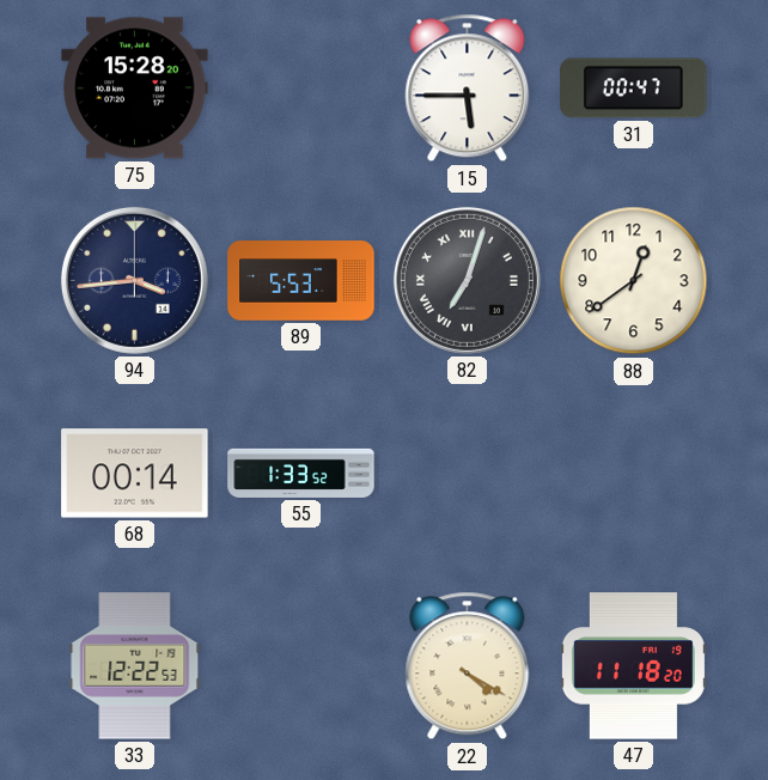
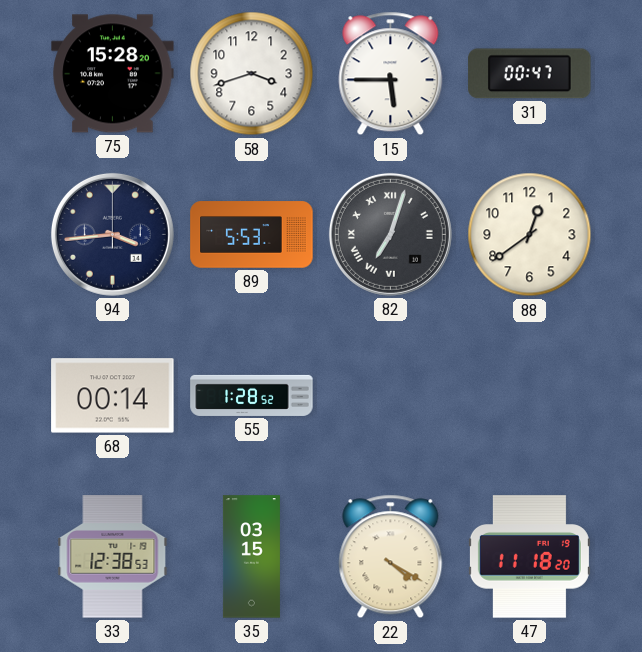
58: none -> 3:42 (252, 74)
55: 1:33 -> 1:28 (252, 395)
33: 12:22 -> 12:38 (113, 557)
35: none -> 03:15 (251, 557)
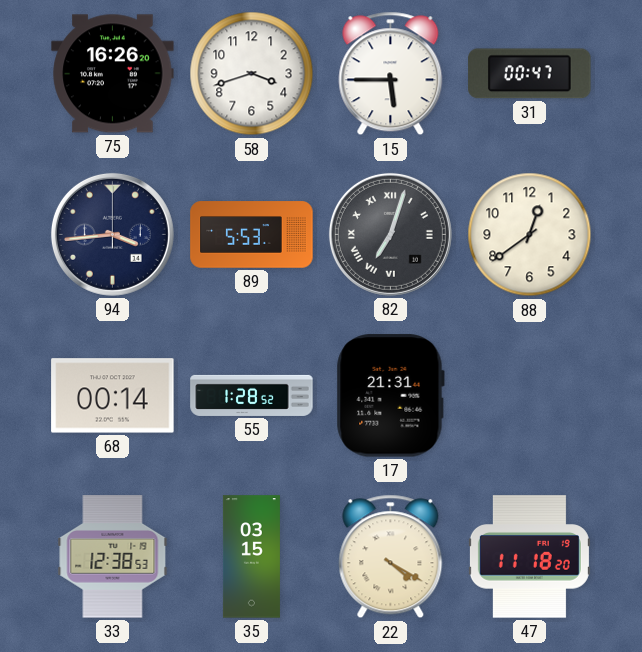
75: 15:28 -> 16:26 (113, 74)
17: none -> 21:31 (390, 396)
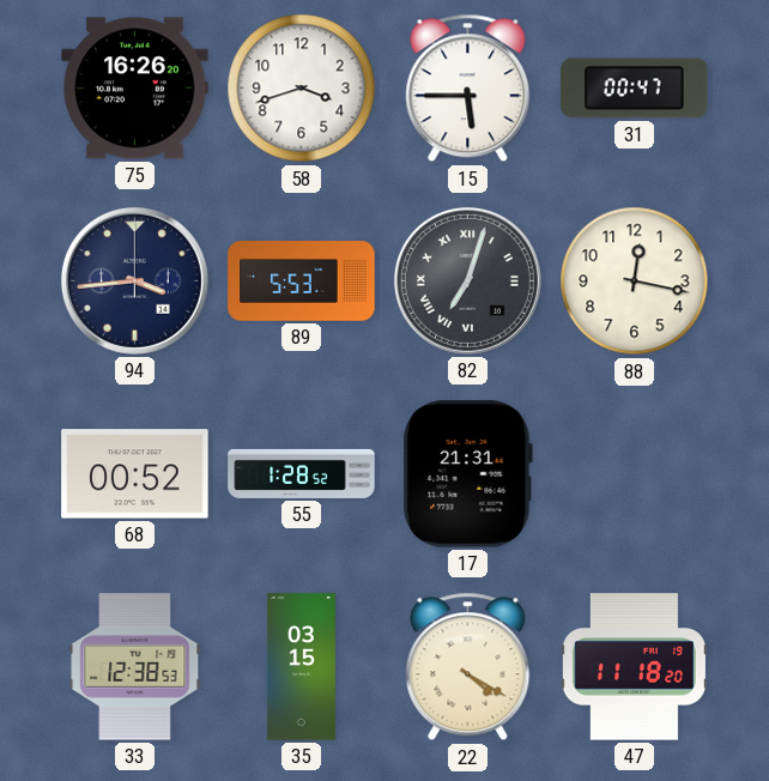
88: 12:39 -> 12:17 (635, 281)
68: 00:14 -> 00:52 (135, 474)
